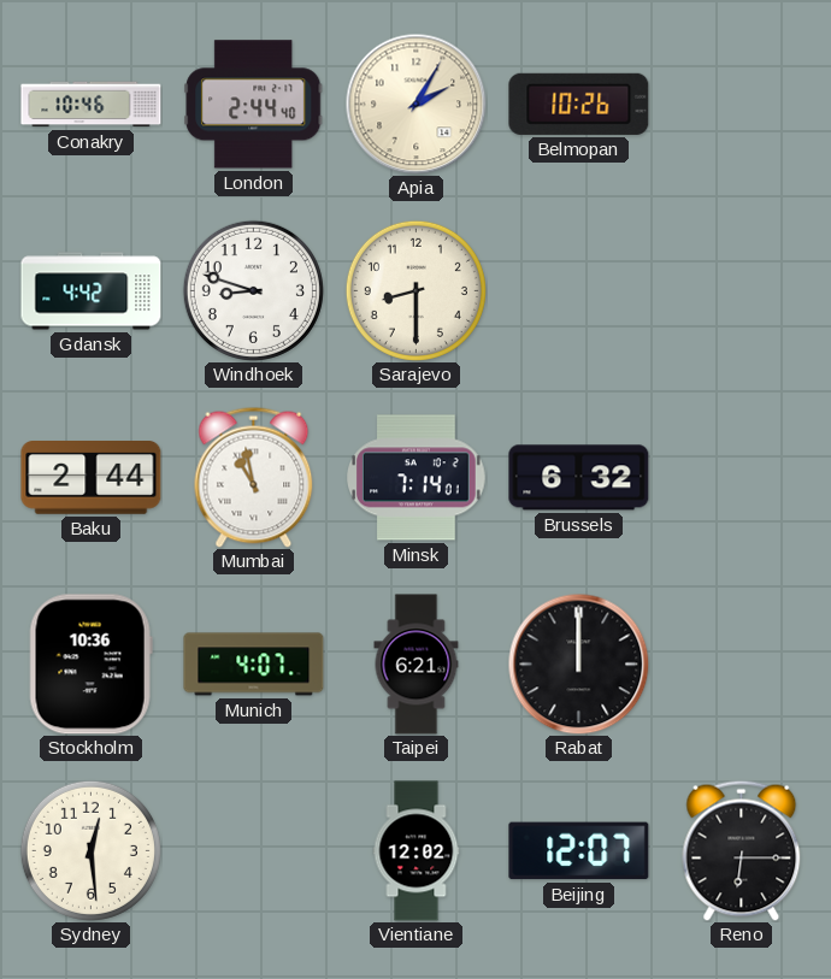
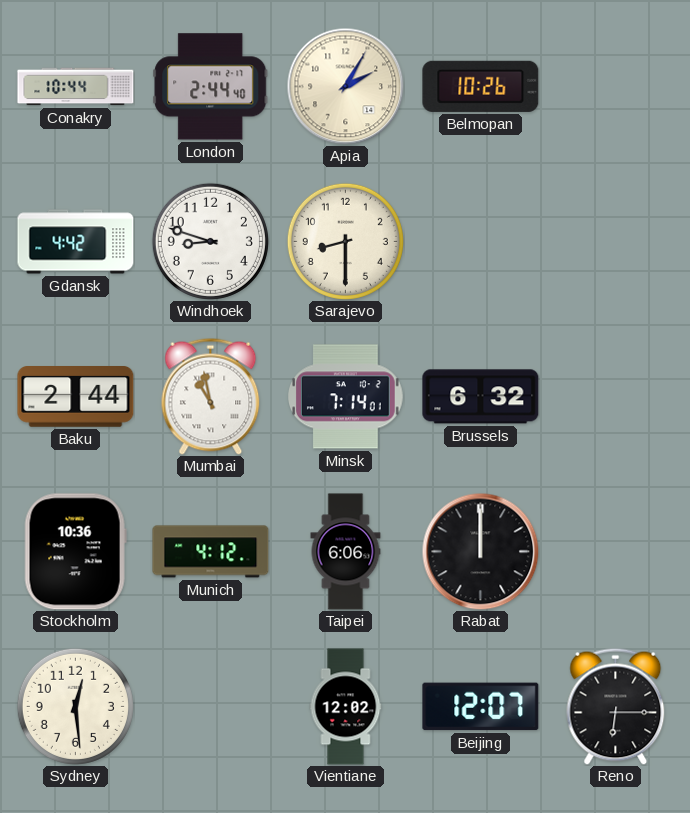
Conakry: 10:46 -> 10:44 (76, 87)
Munich: 4:07 -> 4:12 (211, 552)
Taipei: 6:21 -> 6:06 (346, 552)
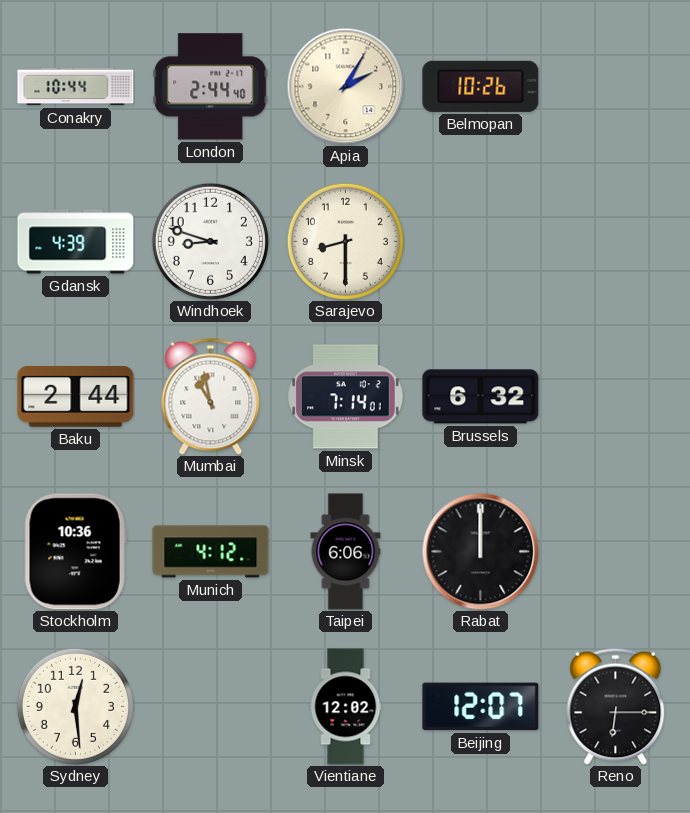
Gdansk: 4:42 -> 4:39 (76, 242)
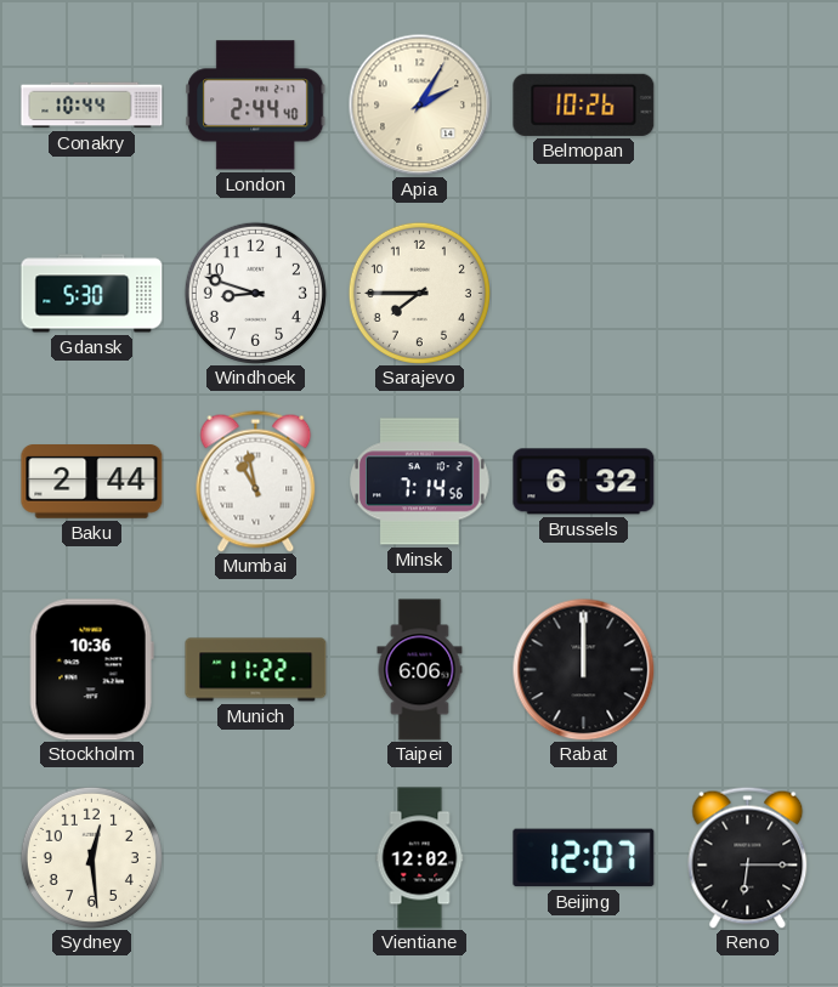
Gdansk: 4:39 -> 5:30 (92, 294)
Sarajevo: 8:30 -> 7:45 (419, 293)
Minsk: 7:14:01 -> 7:14:56 (420, 482)
Munich: 4:12 -> 11:22 (256, 670)
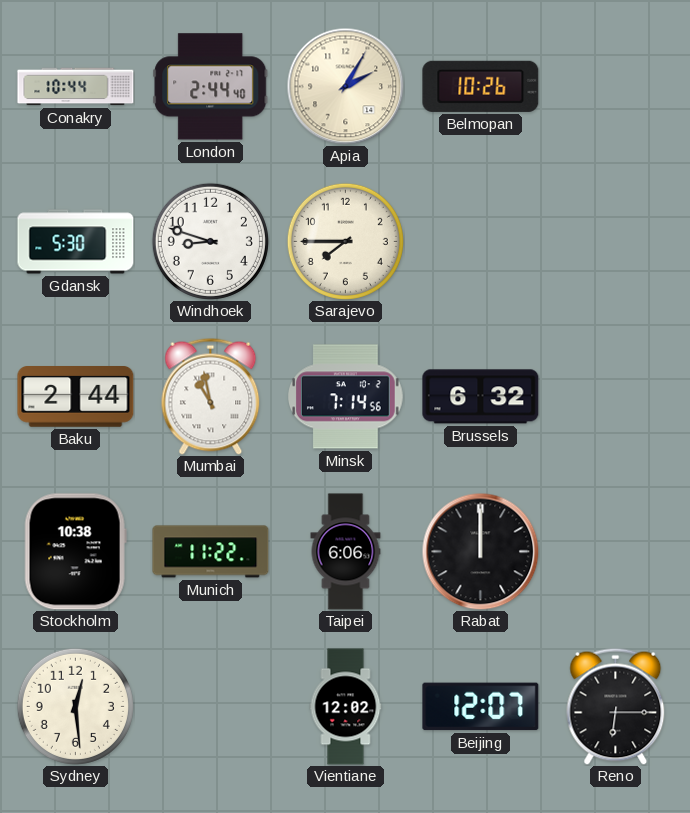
Stockholm: 10:36 -> 10:38 (75, 552)
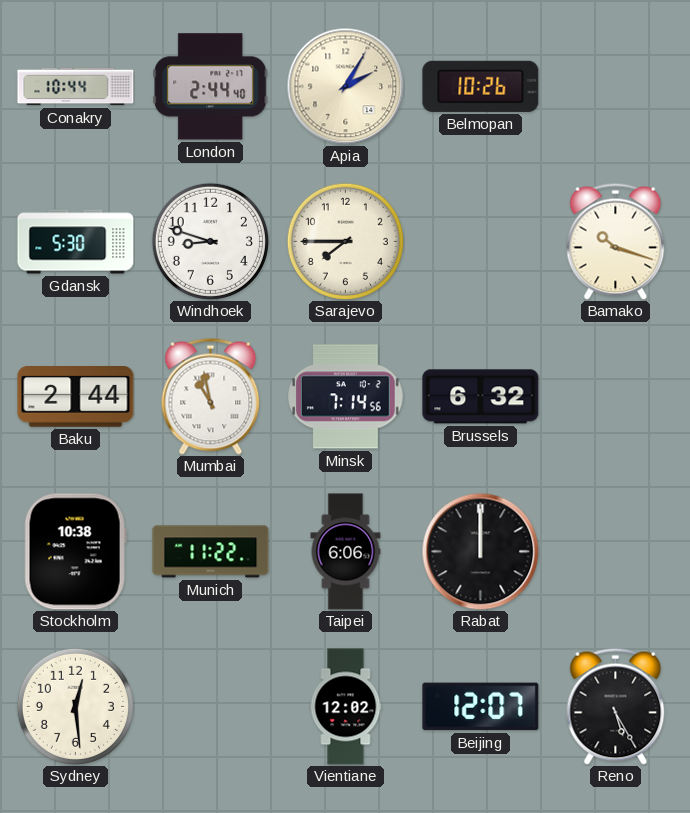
Bamako: none -> 10:18 (616, 241)
Reno: 6:15 -> 5:25 (616, 706)
